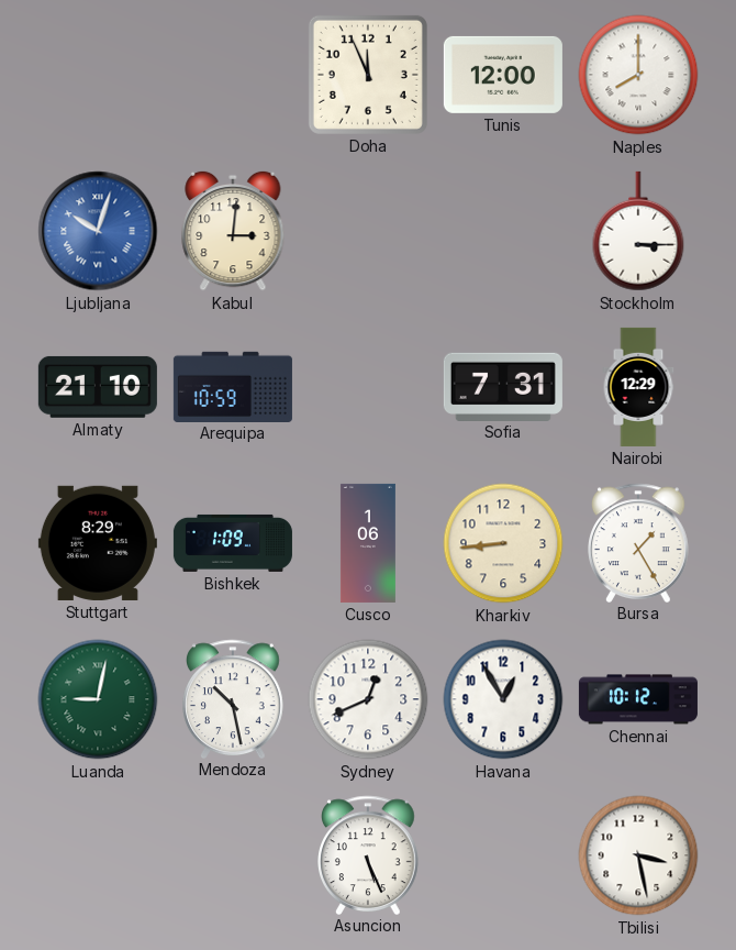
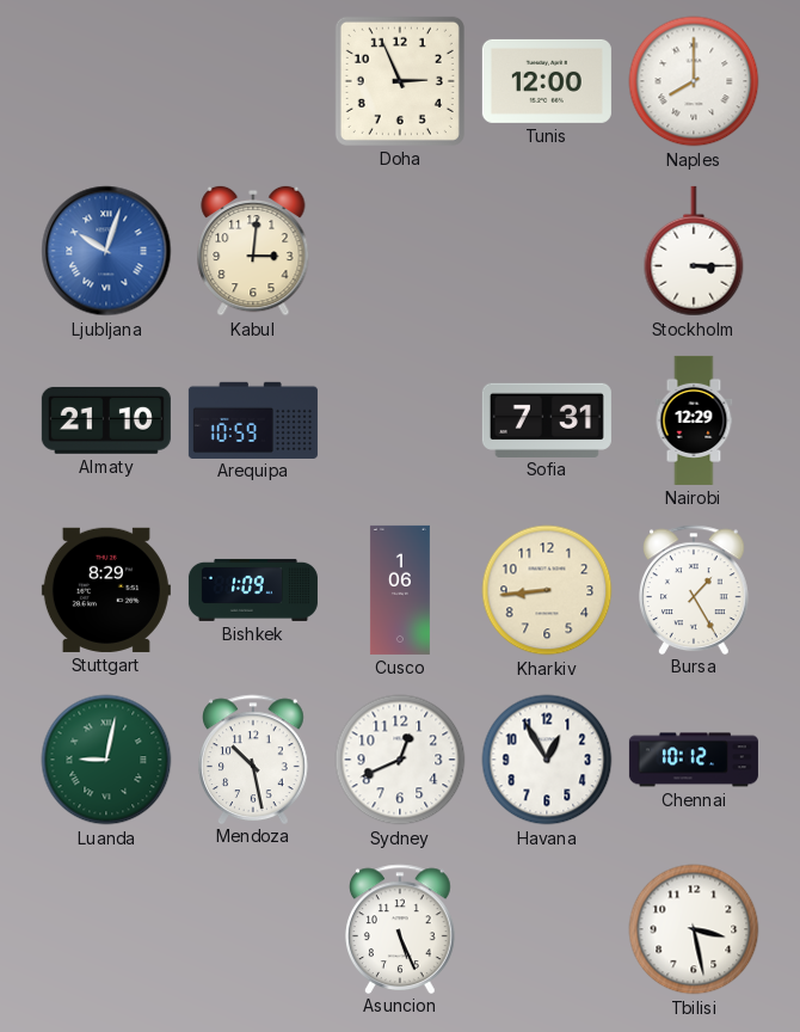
Doha: 11:56 -> 2:56 (400, 81)
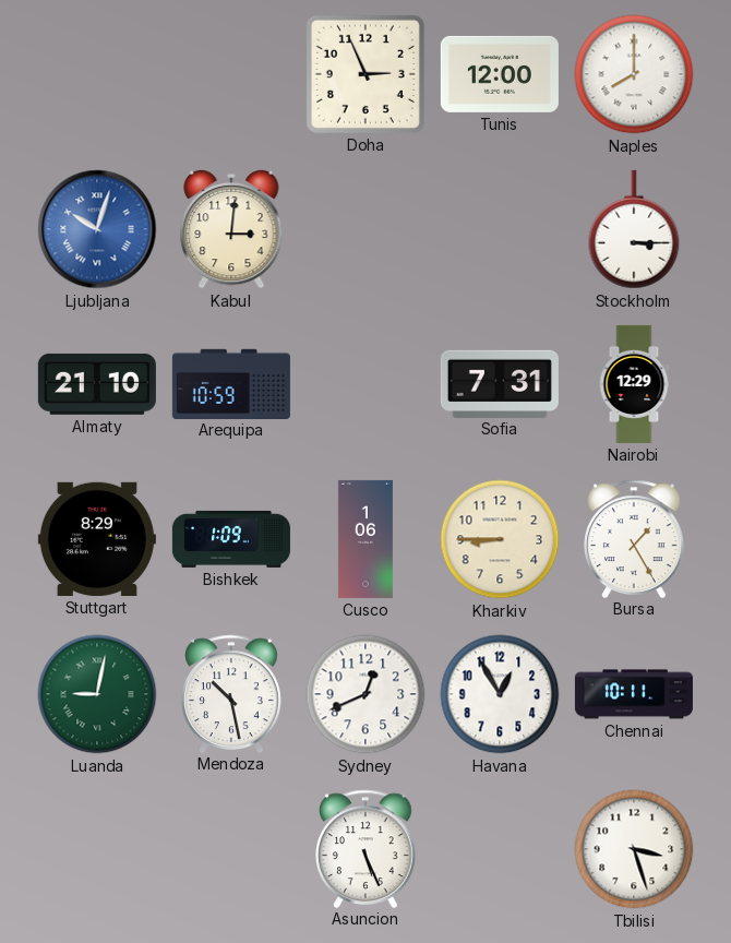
Kharkiv: 8:44 -> 8:45 (500, 539)
Chennai: 10:12 -> 10:11 (634, 694)
Tbilisi: 3:28 -> 3:27 (634, 849)
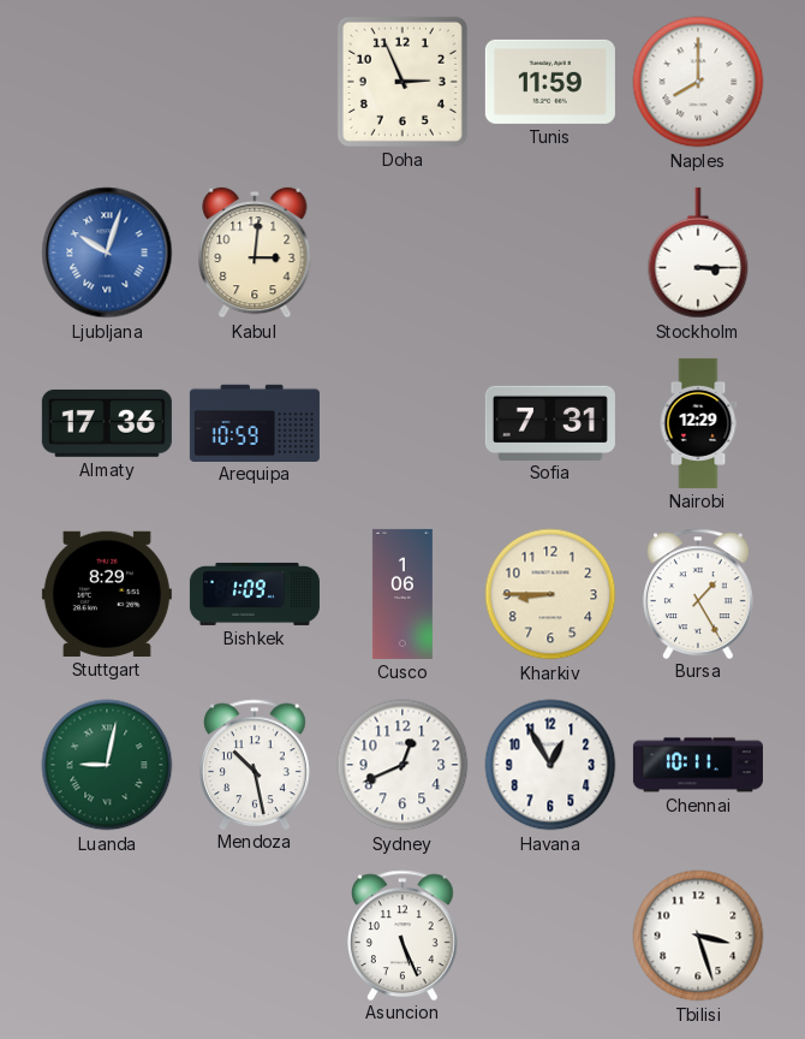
Tunis: 12:00 -> 11:59 (550, 82)
Almaty: 21:10 -> 17:36 (107, 423)
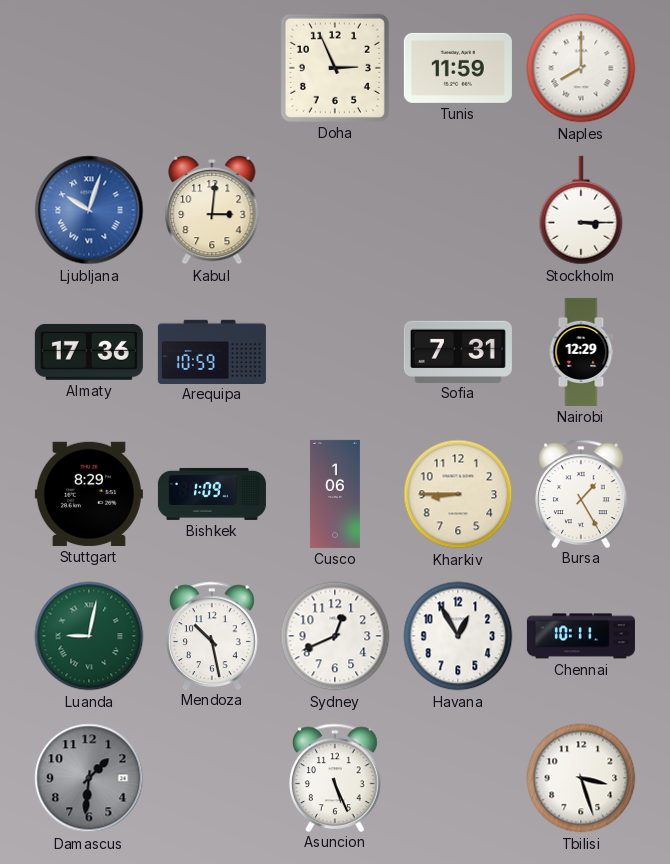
Damascus: none -> 1:31 (89, 778)
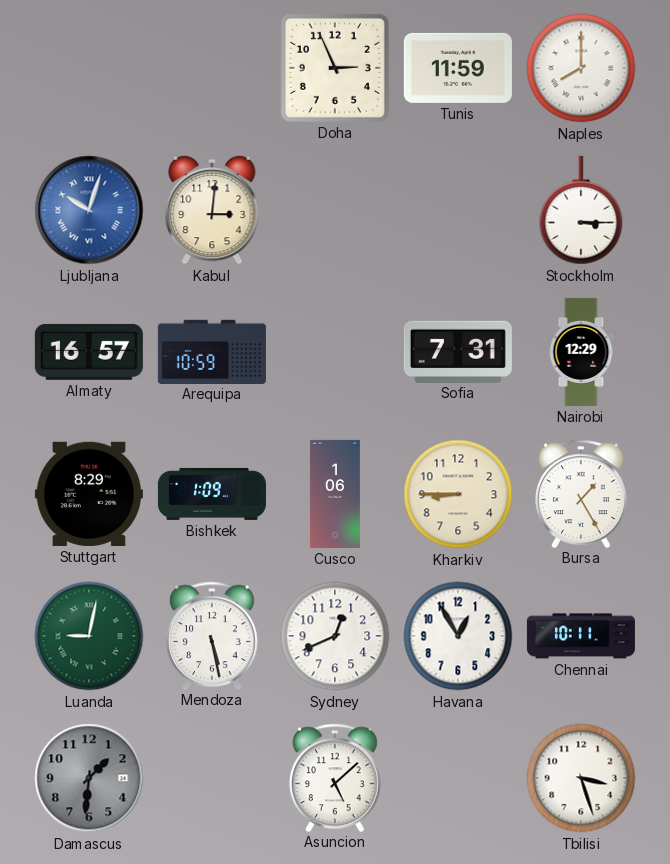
Almaty: 17:36 -> 16:57 (89, 352)
Mendoza: 10:28 -> 5:28 (213, 635)
Asuncion: 5:26 -> 5:08 (336, 777)
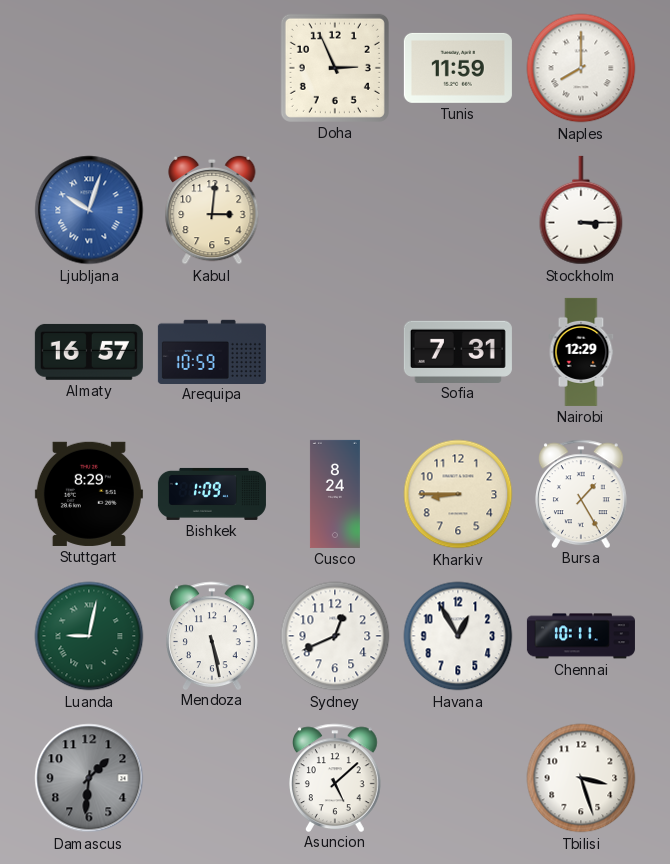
Cusco: 1:06 -> 8:24 (335, 494)
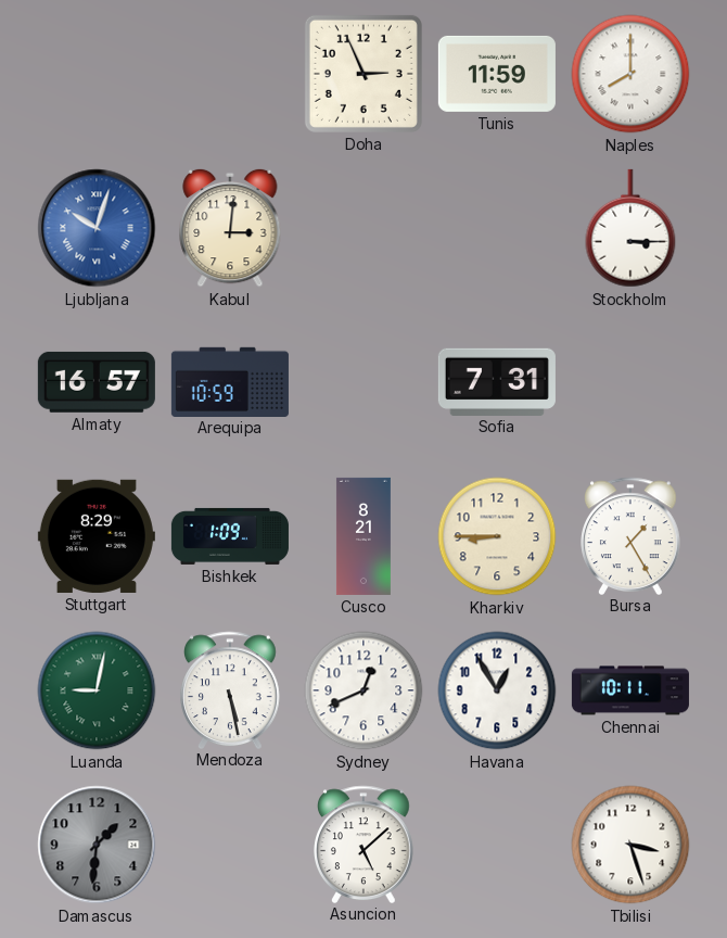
Nairobi: 12:29 -> none (581, 352)
Cusco: 8:24 -> 8:21 (363, 536)
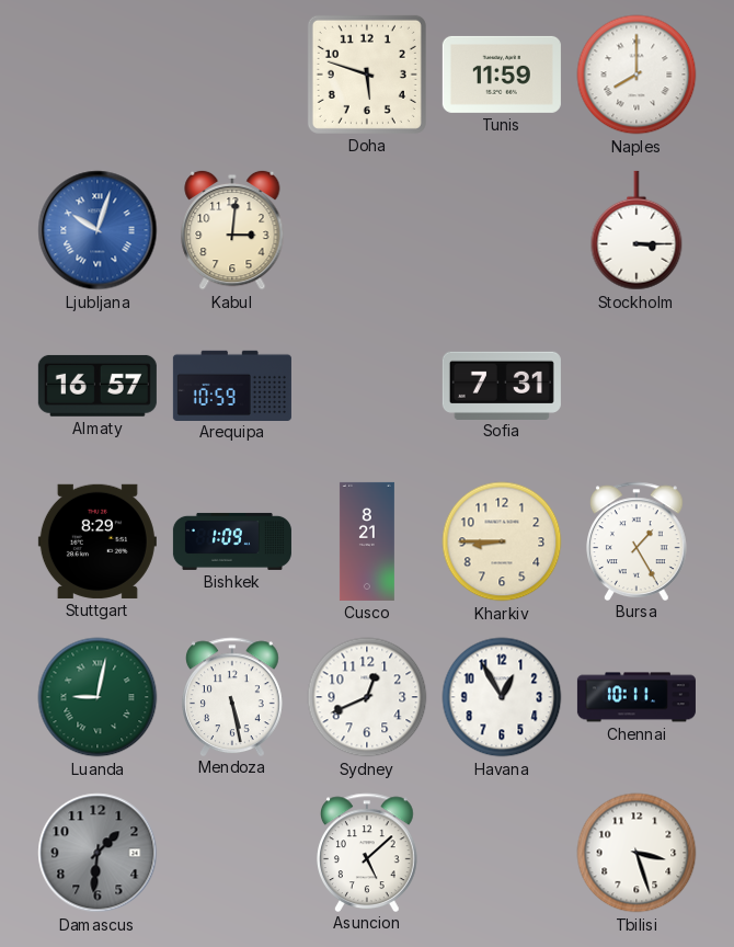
Doha: 2:56 -> 5:48 (367, 75)
